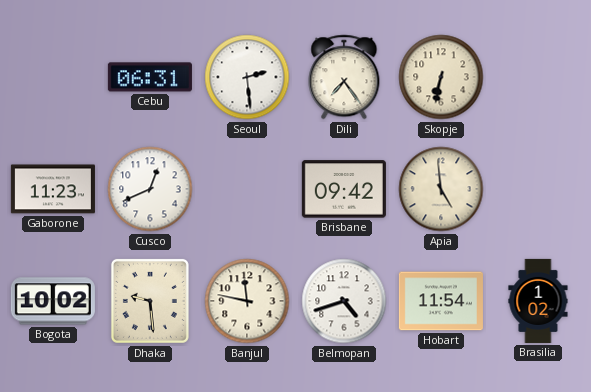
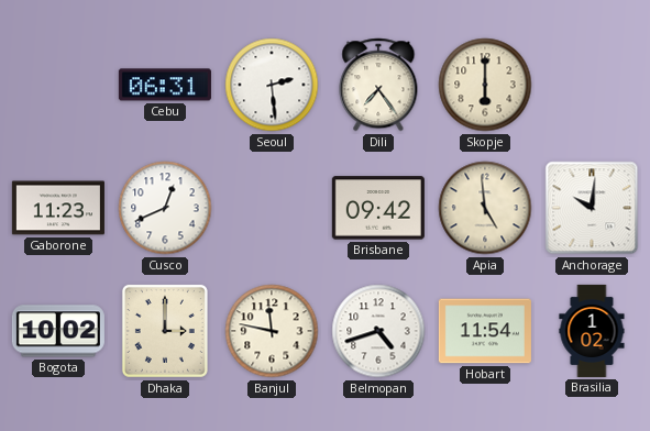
Skopje: 6:32 -> 6:00 (485, 85)
Anchorage: none -> 10:01 (592, 208)
Dhaka: 9:29 -> 3:00 (165, 331)
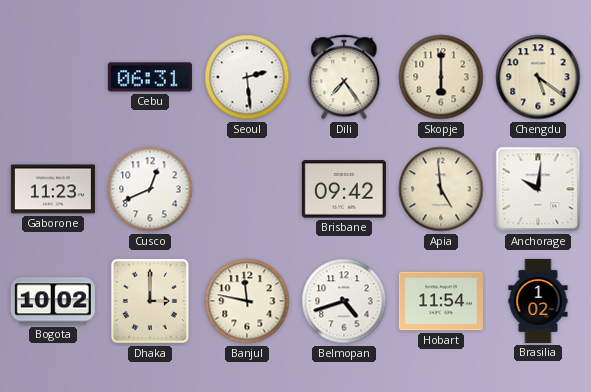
Chengdu: none -> 5:21 (538, 77)
